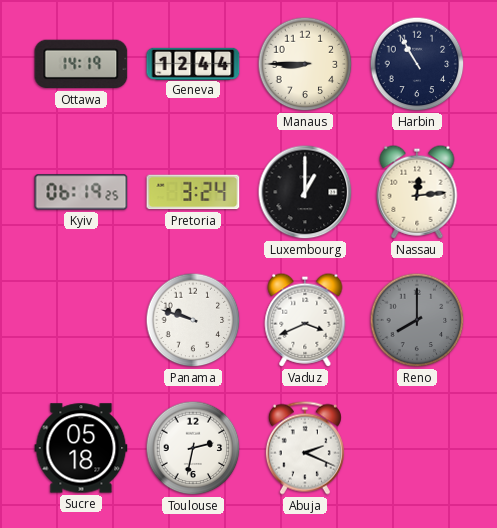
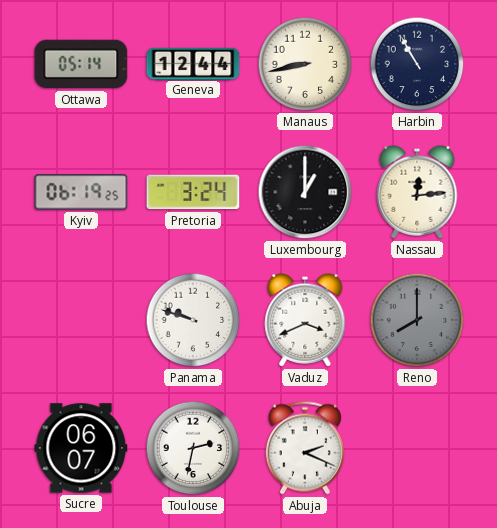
Ottawa: 14:19 -> 05:14 (81, 64)
Manaus: 8:45 -> 8:43 (305, 64)
Sucre: 05:18 -> 06:07 (81, 448)
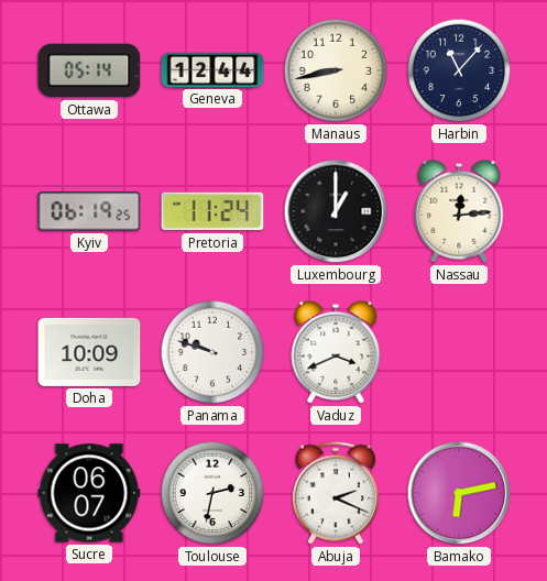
Harbin: 10:55 -> 11:07 (459, 70)
Pretoria: 3:24 -> 11:24 (212, 211)
Doha: none -> 10:09 (89, 352)
Reno: 8:00 -> none (417, 320)
Bamako: none -> 6:13 (459, 493)
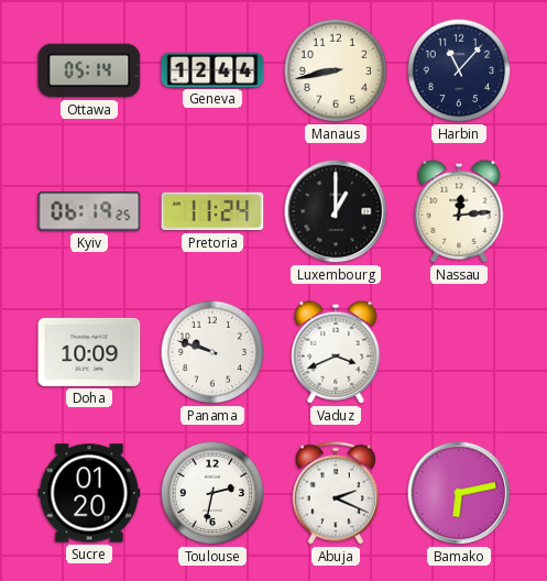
Sucre: 06:07 -> 01:20 (89, 493)
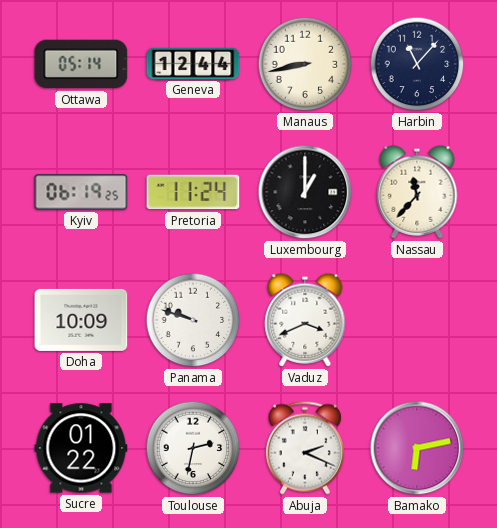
Nassau: 12:14 -> 11:37 (417, 192)
Sucre: 01:20 -> 01:22 (81, 448)
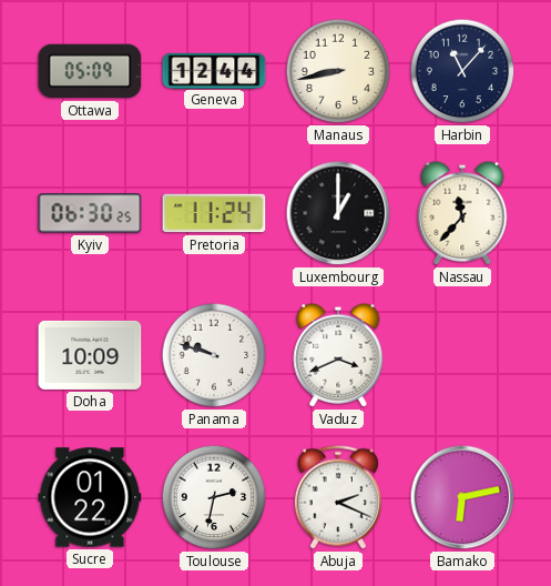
Ottawa: 05:14 -> 05:09 (90, 71)
Kyiv: 06:19 -> 06:30 (90, 213)
